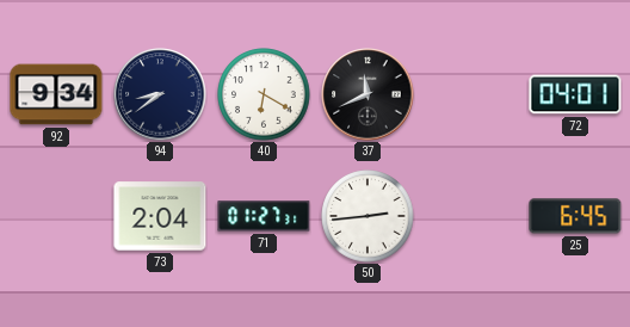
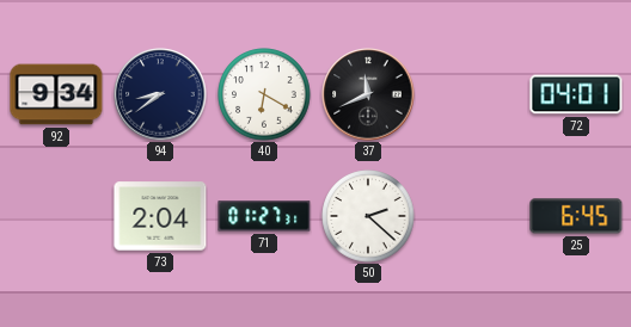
50: 2:44 -> 2:22 (368, 216)
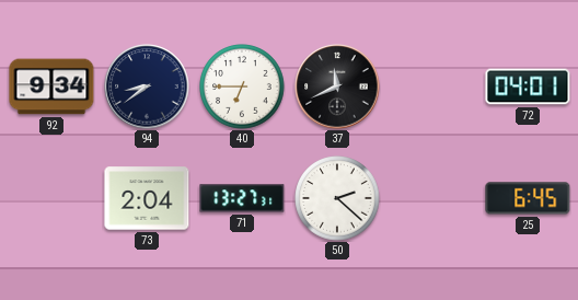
40: 6:20 -> 6:45 (242, 86)
71: 01:27 -> 13:27 (242, 198)
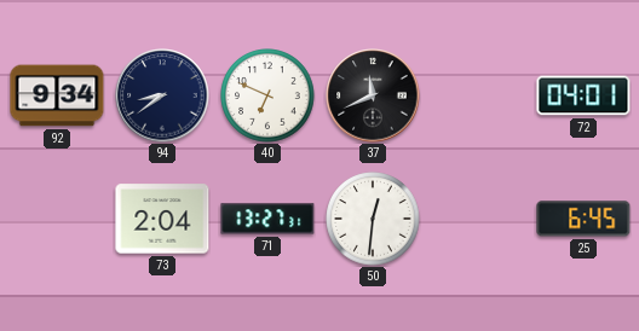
40: 6:45 -> 6:49 (267, 95)
50: 2:22 -> 12:31 (373, 219)
